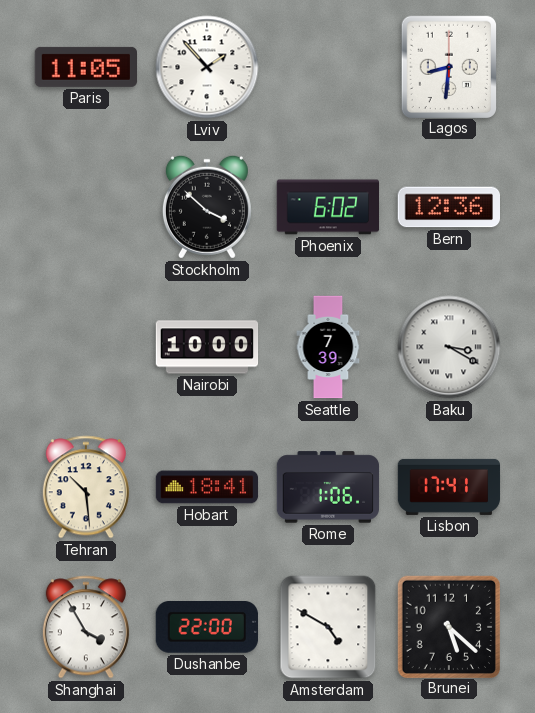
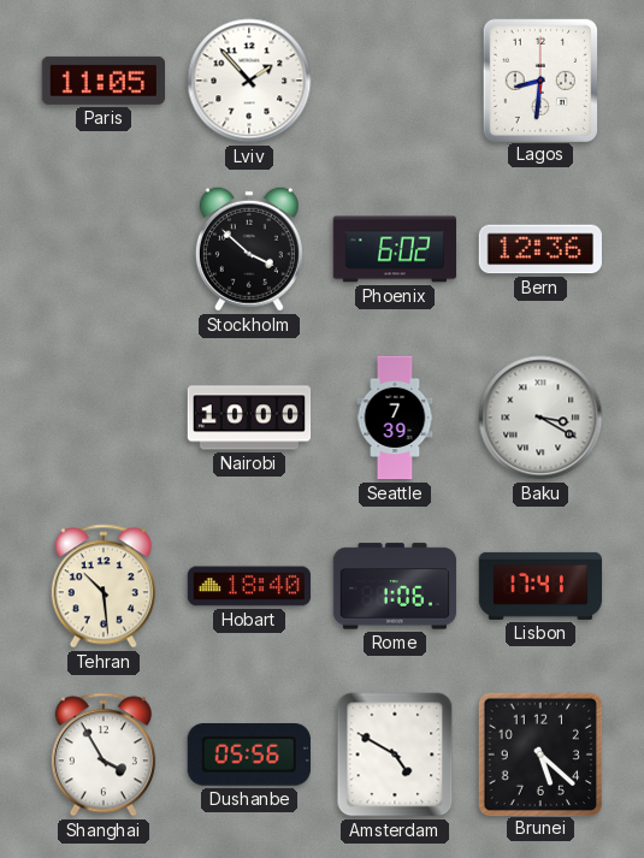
Hobart: 18:41 -> 18:40 (249, 586)
Dushanbe: 22:00 -> 05:56 (249, 756)
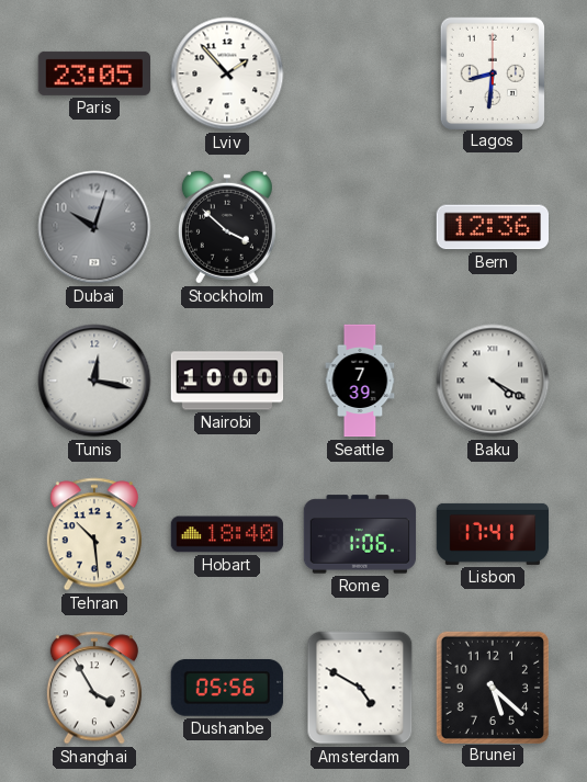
Paris: 11:05 -> 23:05 (93, 73)
Dubai: none -> 10:03 (94, 227)
Phoenix: 6:02 -> none (394, 249)
Tunis: none -> 12:17 (94, 381)
Baku: 3:20 -> 4:20 (493, 381)
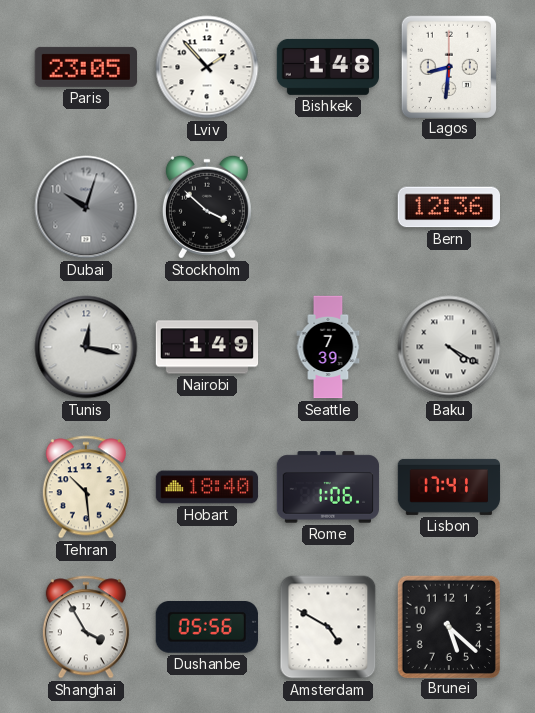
Bishkek: none -> 1:48 (328, 67)
Nairobi: 10:00 -> 1:49 (207, 347)
